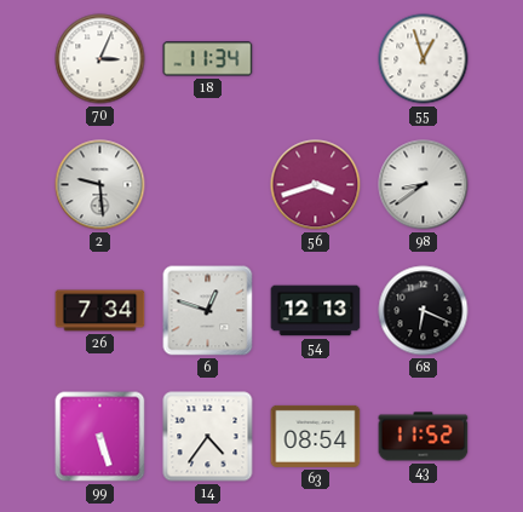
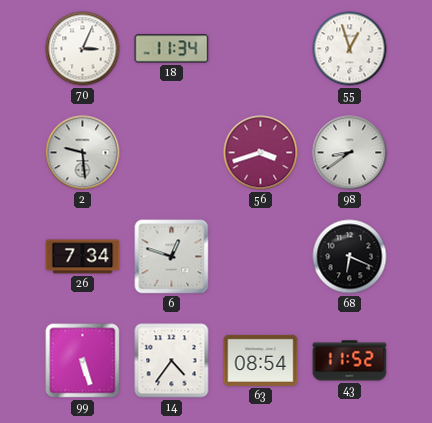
54: 12:13 -> none (316, 311)
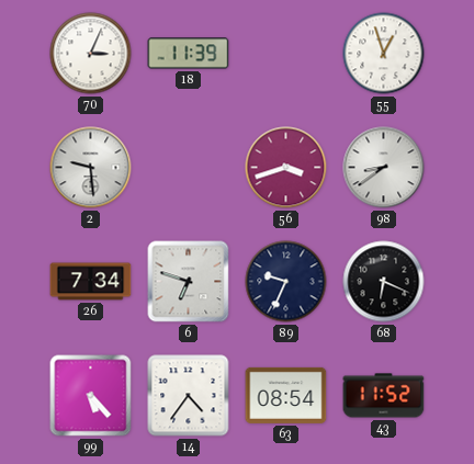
18: 11:34 -> 11:39 (189, 54)
6: 12:48 -> 6:48 (189, 282)
89: none -> 9:34 (286, 282)
99: 5:27 -> 5:23 (91, 396)
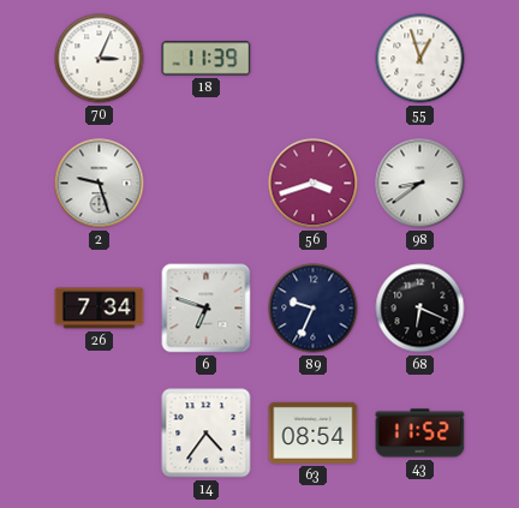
2: 9:29 -> 9:27 (100, 184)
99: 5:23 -> none (91, 396)
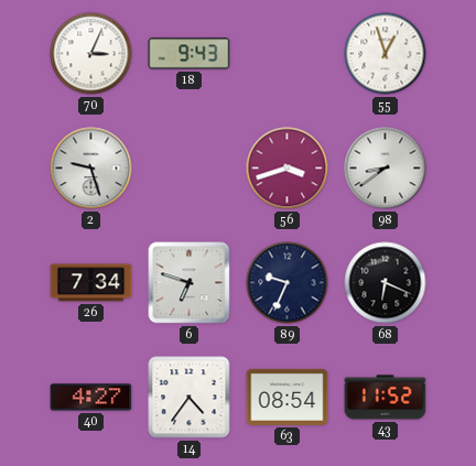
18: 11:39 -> 9:43 (190, 54)
40: none -> 4:27 (91, 398)
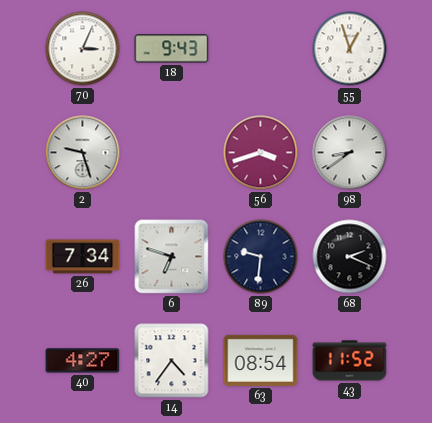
89: 9:34 -> 9:31 (261, 257)
68: 6:19 -> 2:19 (350, 257)
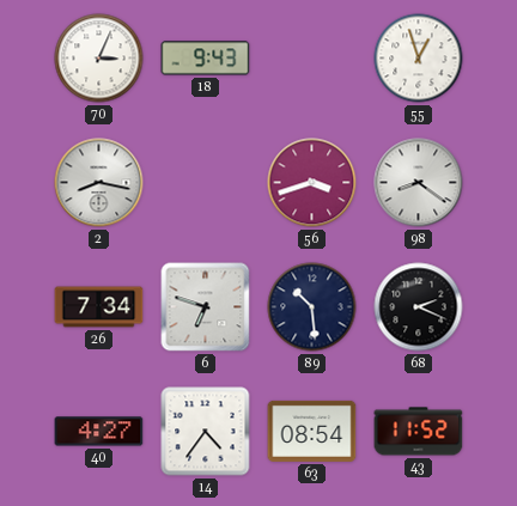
2: 9:27 -> 8:17 (99, 183)
98: 8:39 -> 8:21 (419, 183)
89: 9:31 -> 10:29 (312, 307)
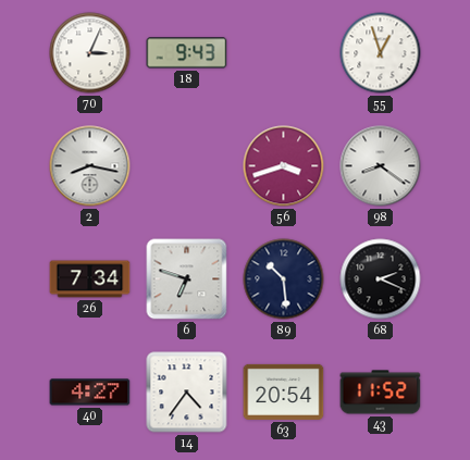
63: 08:54 -> 20:54 (284, 391)
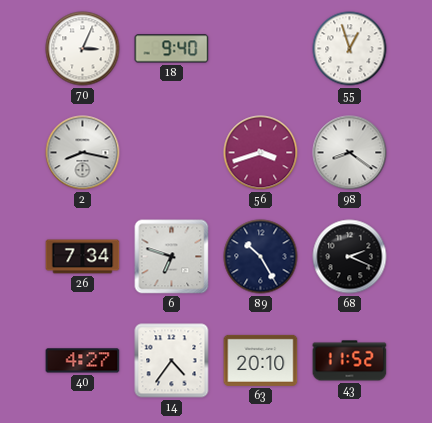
18: 9:43 -> 9:40 (172, 49)
89: 10:29 -> 10:25 (261, 257)
63: 20:54 -> 20:10 (261, 360)
